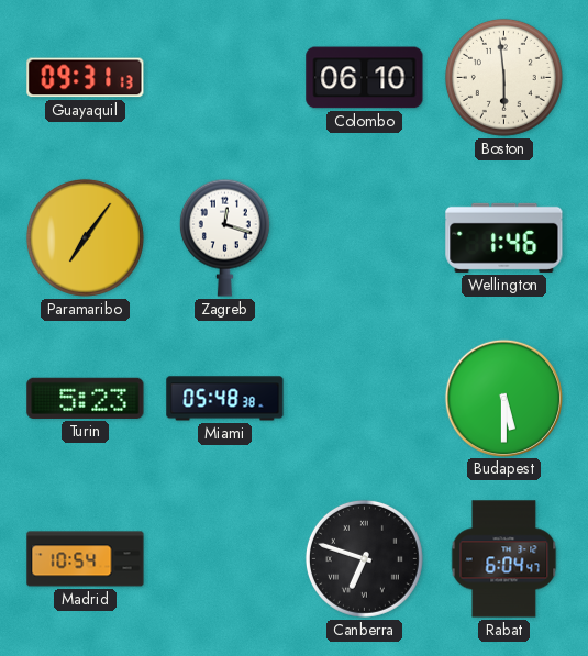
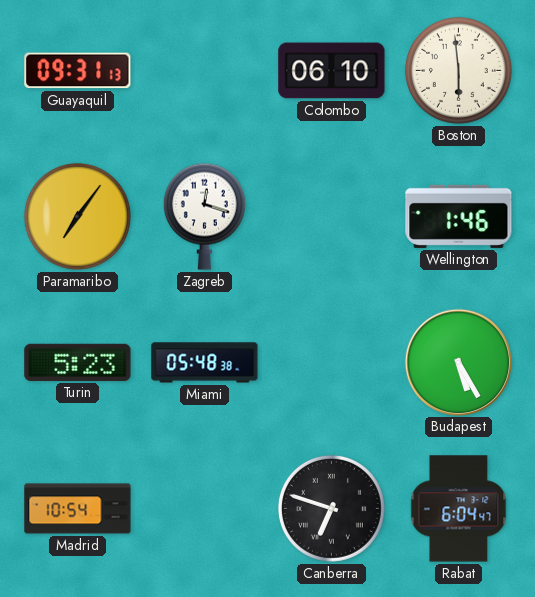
Budapest: 5:30 -> 5:25 (458, 362)
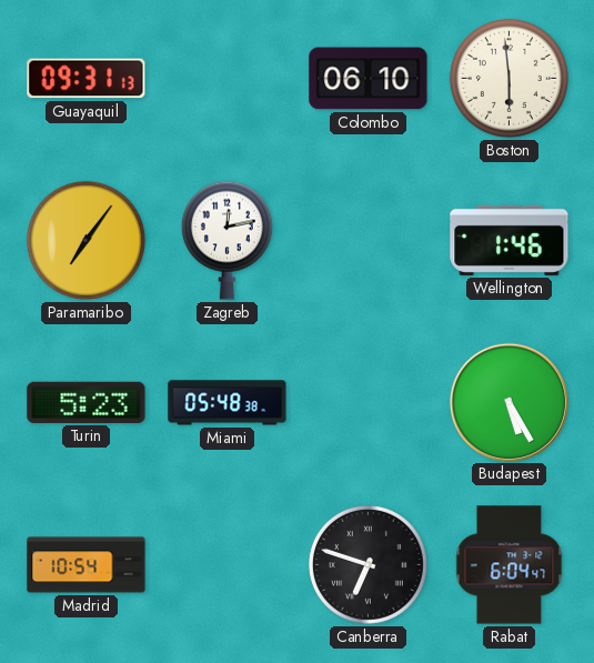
Zagreb: 12:18 -> 12:13 (226, 240)
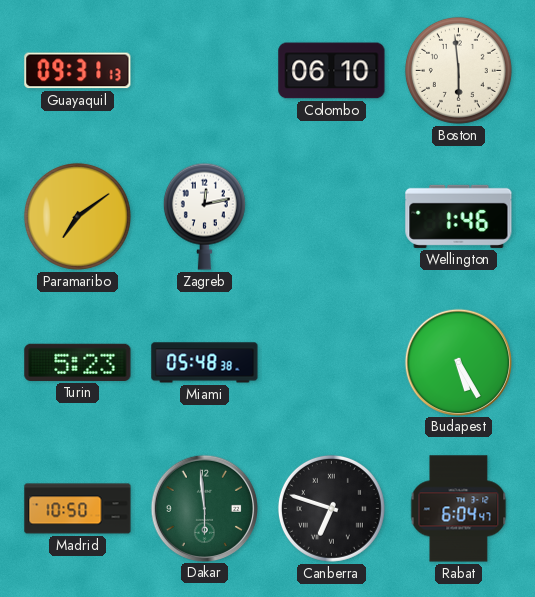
Paramaribo: 7:06 -> 7:09 (77, 216)
Madrid: 10:54 -> 10:50 (78, 509)
Dakar: none -> 5:59 (204, 508)
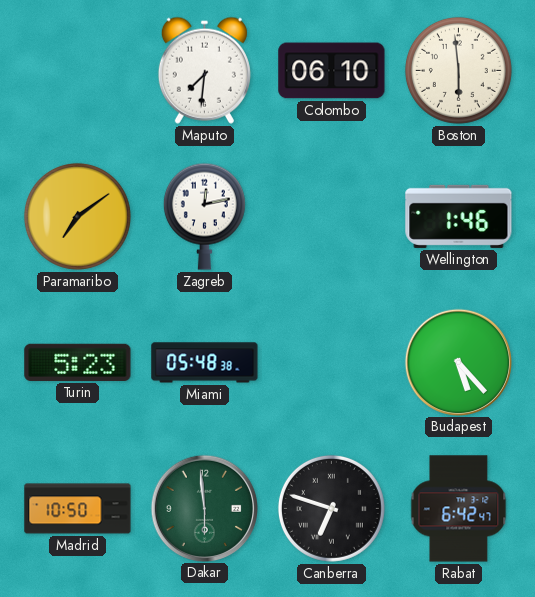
Guayaquil: 09:31 -> none (78, 71)
Maputo: none -> 7:31 (204, 70)
Budapest: 5:25 -> 5:23 (458, 362)
Rabat: 6:04 -> 6:42 (459, 509)
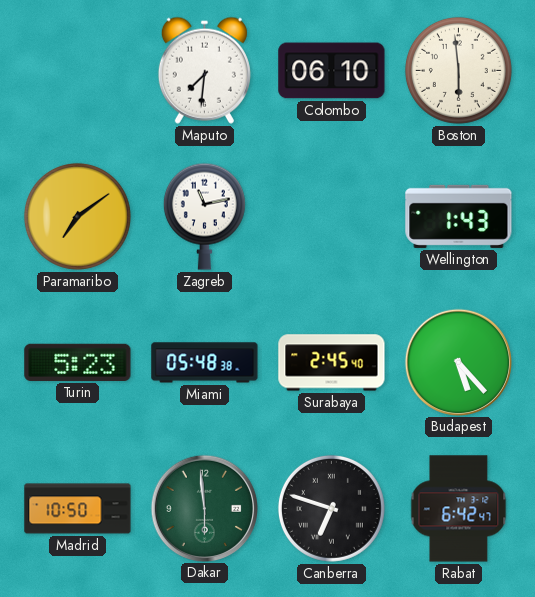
Zagreb: 12:13 -> 11:13 (204, 216)
Wellington: 1:46 -> 1:43 (459, 216)
Surabaya: none -> 2:45 (332, 363)
